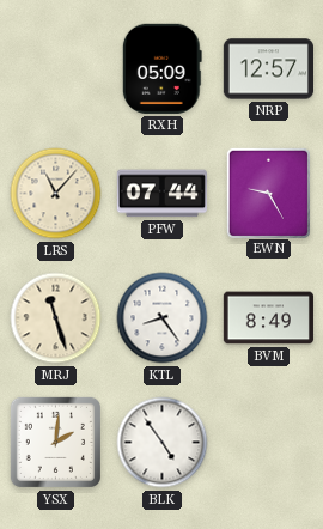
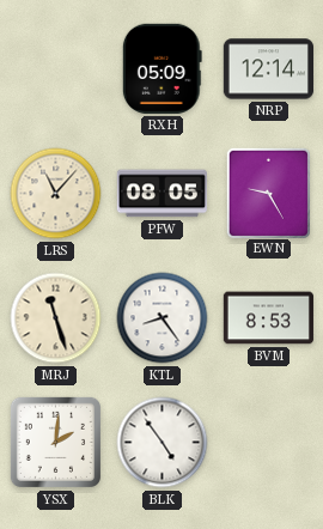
NRP: 12:57 -> 12:14 (268, 69)
PFW: 07:44 -> 08:05 (161, 194)
BVM: 8:49 -> 8:53 (268, 318)
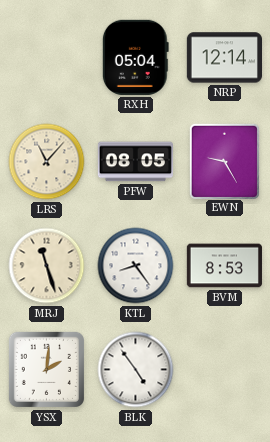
RXH: 05:09 -> 05:04 (135, 57)
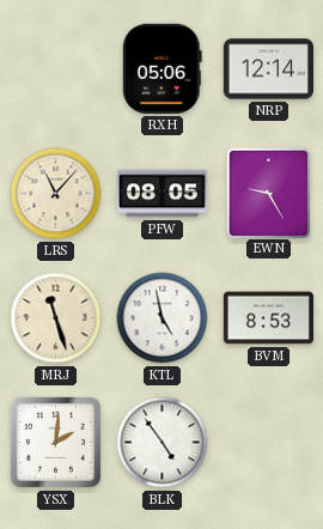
RXH: 05:04 -> 05:06 (161, 68)
KTL: 8:24 -> 4:58 (163, 318)
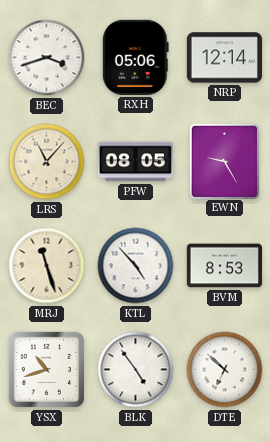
BEC: none -> 3:42 (47, 58)
KTL: 4:58 -> 4:53 (136, 266)
YSX: 2:01 -> 10:42 (46, 369)
DTE: none -> 6:52 (225, 370)
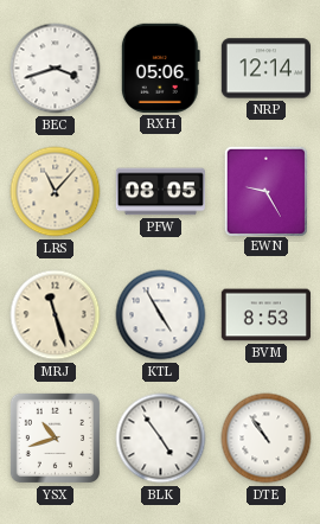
KTL: 4:53 -> 4:55 (161, 315)
DTE: 6:52 -> 10:54 (267, 439)
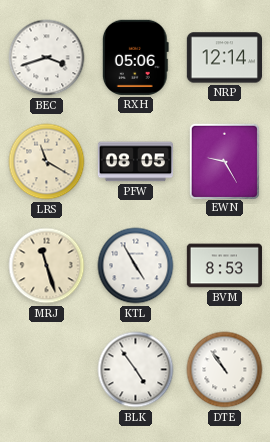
LRS: 11:07 -> 11:20 (47, 162)
YSX: 10:42 -> none (55, 437)
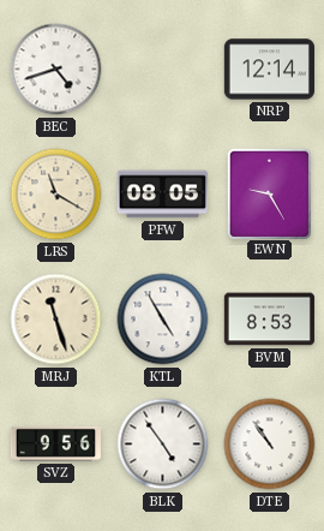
BEC: 3:42 -> 4:42 (56, 70)
RXH: 05:06 -> none (135, 57)
SVZ: none -> 9:56 (55, 443)
